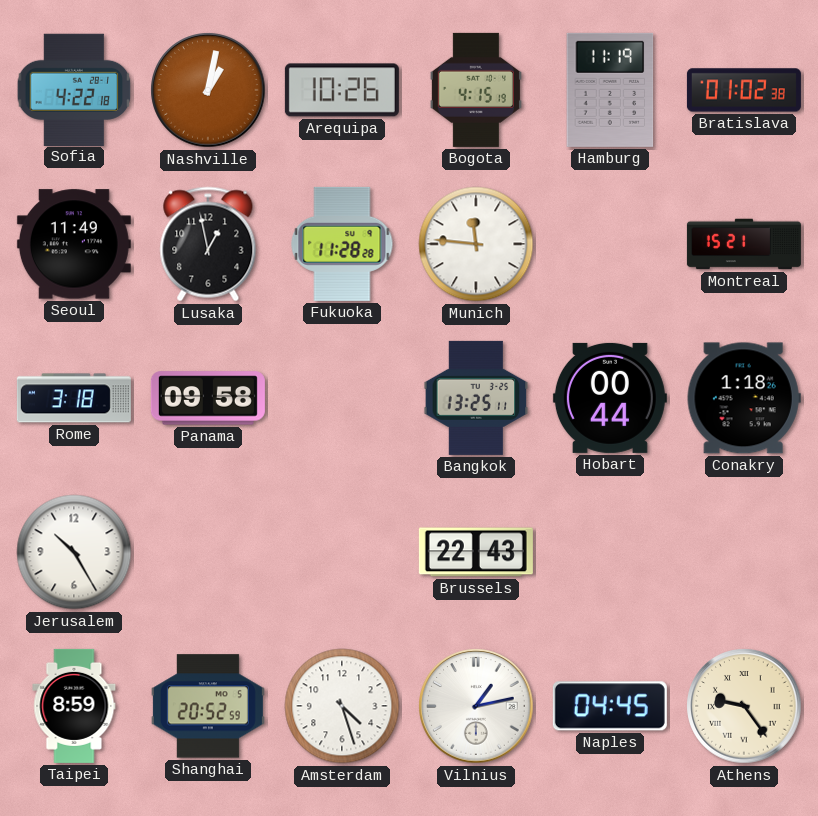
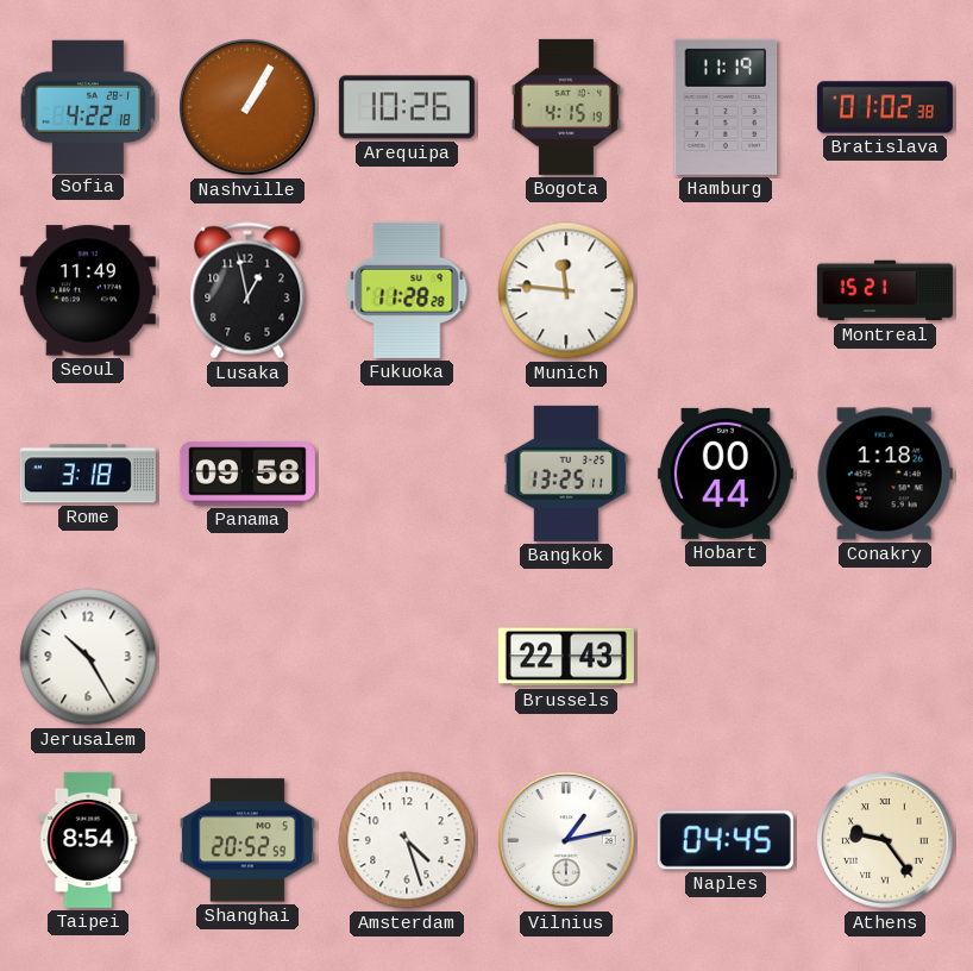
Nashville: 1:02 -> 1:05 (247, 107)
Taipei: 8:59 -> 8:54 (88, 840)
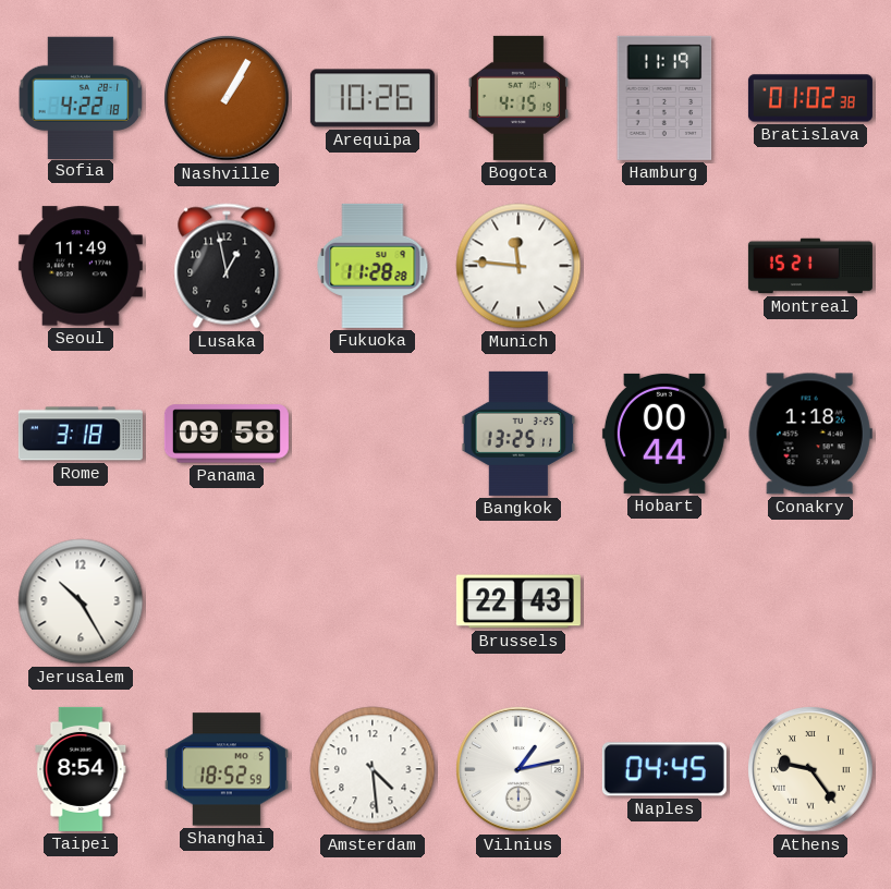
Shanghai: 20:52 -> 18:52 (227, 769)
Amsterdam: 4:27 -> 4:29 (373, 769)
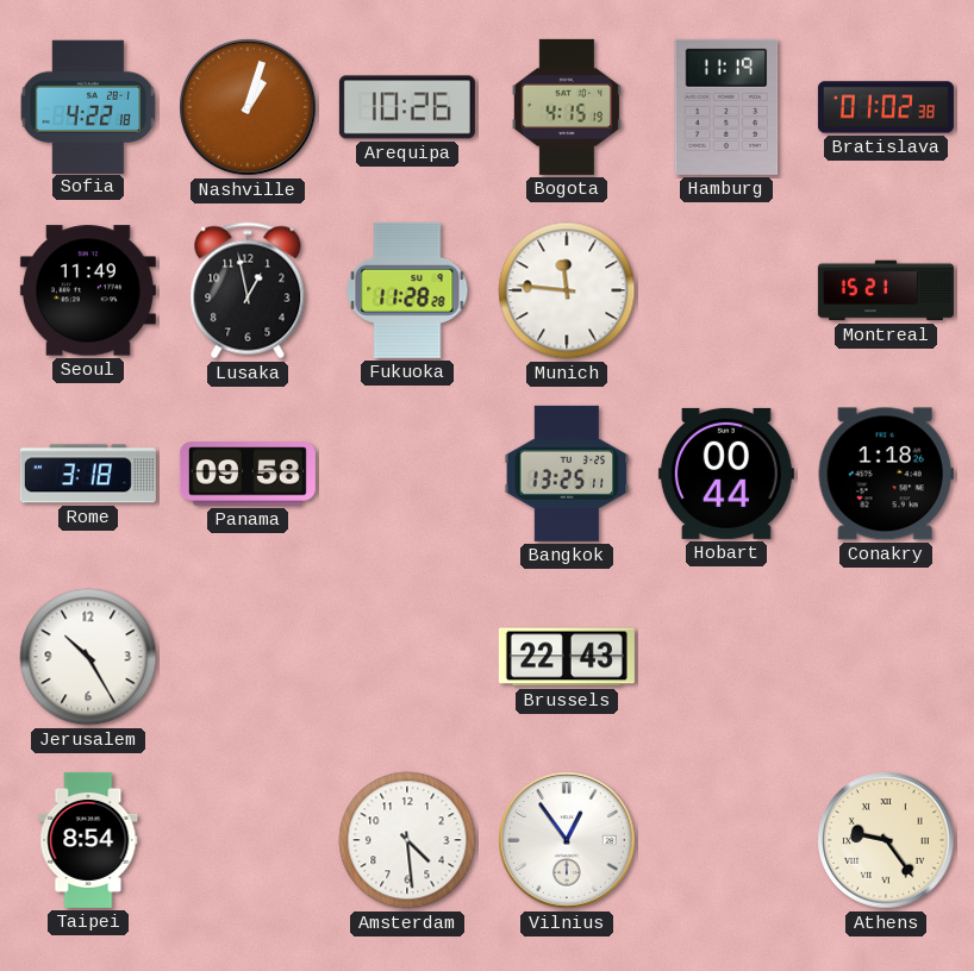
Nashville: 1:05 -> 1:03 (248, 107)
Shanghai: 18:52 -> none (227, 769)
Vilnius: 1:13 -> 12:54 (567, 840)
Naples: 04:45 -> none (664, 769)
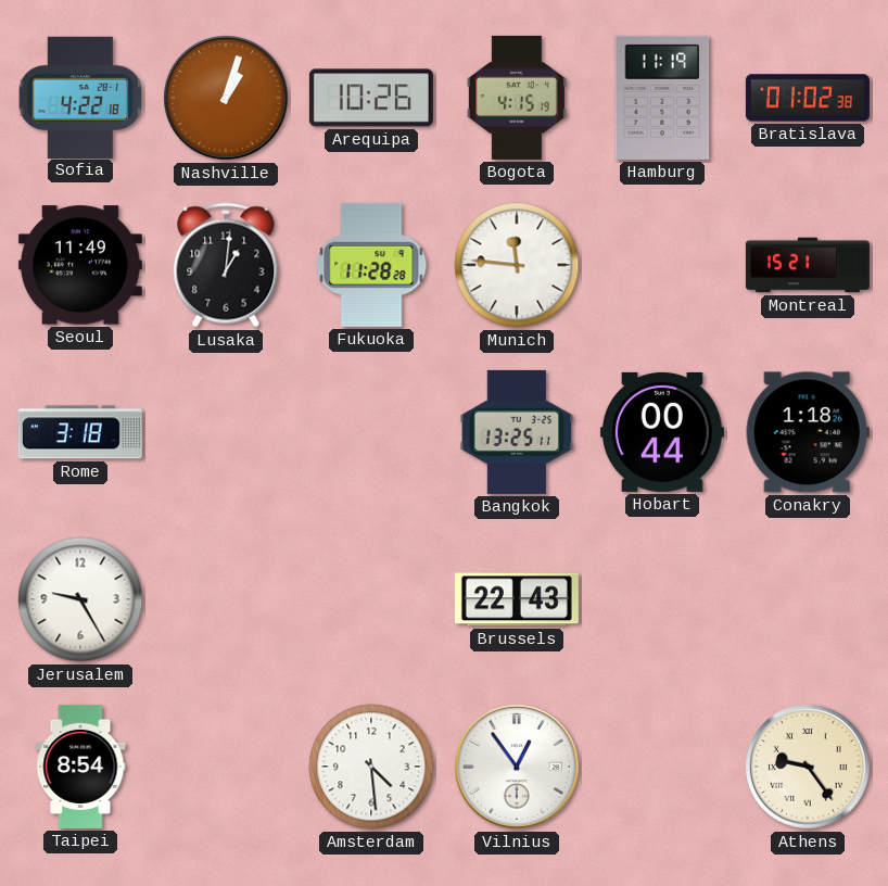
Lusaka: 12:58 -> 1:01 (226, 265)
Panama: 09:58 -> none (248, 474)
Jerusalem: 10:25 -> 9:25 (80, 599)
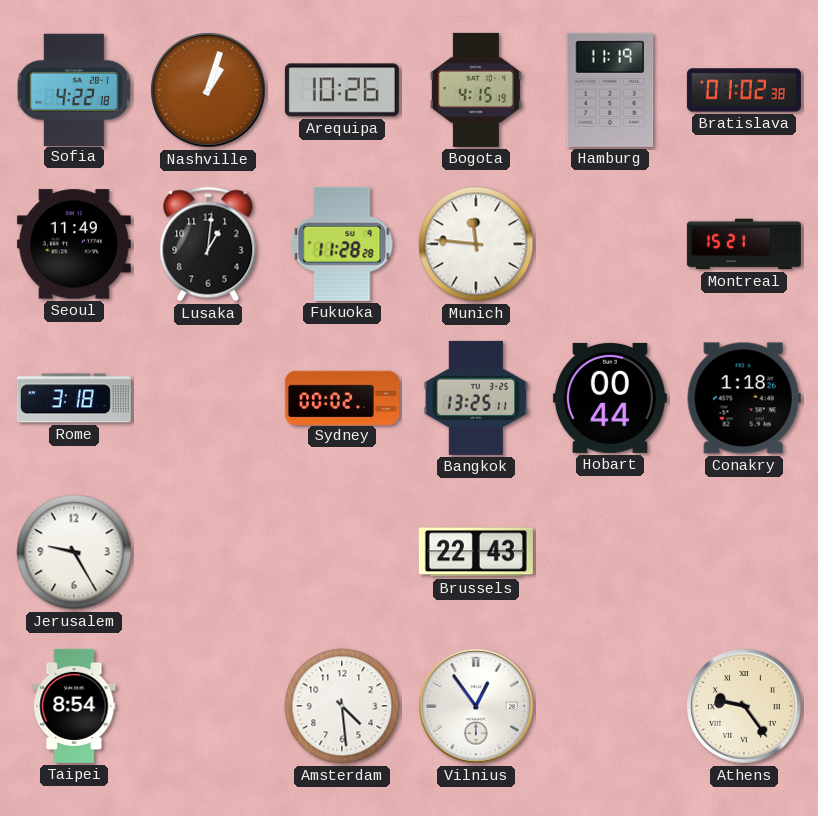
Sydney: none -> 00:02 (342, 397)
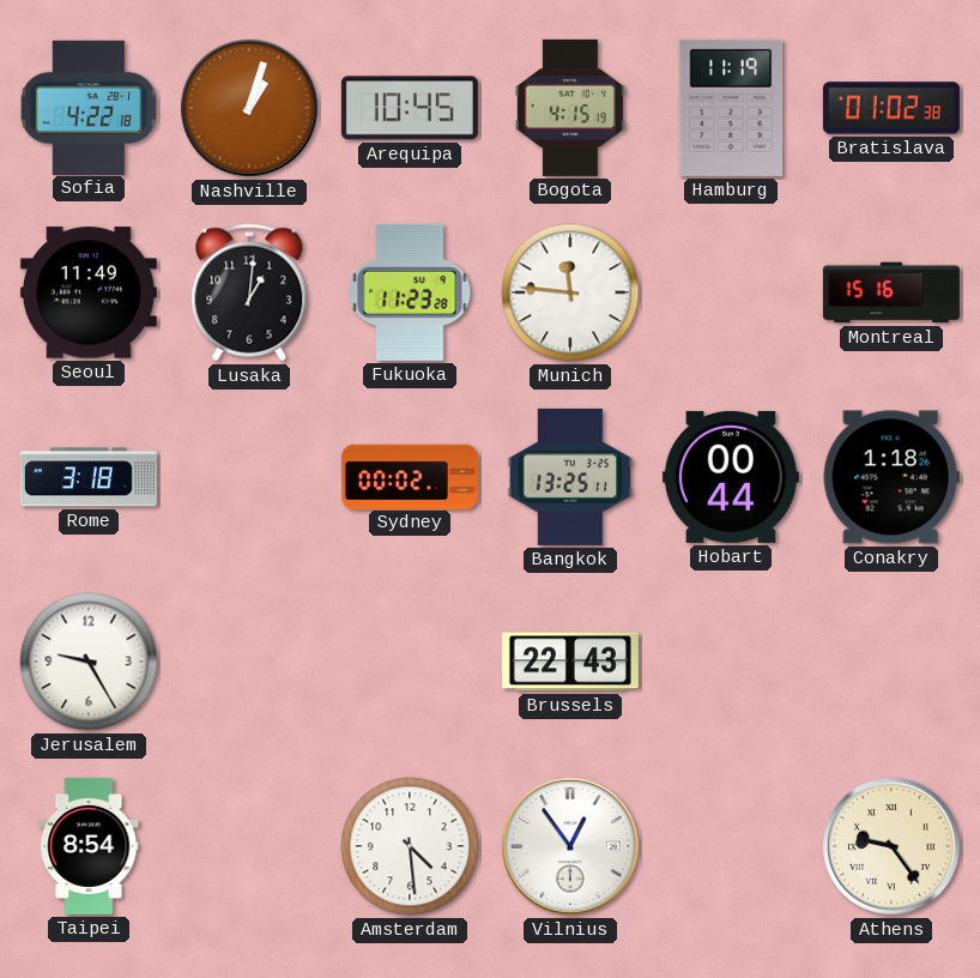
Arequipa: 10:26 -> 10:45 (410, 108)
Fukuoka: 11:28 -> 11:23 (410, 292)
Montreal: 15:21 -> 15:16 (891, 292)
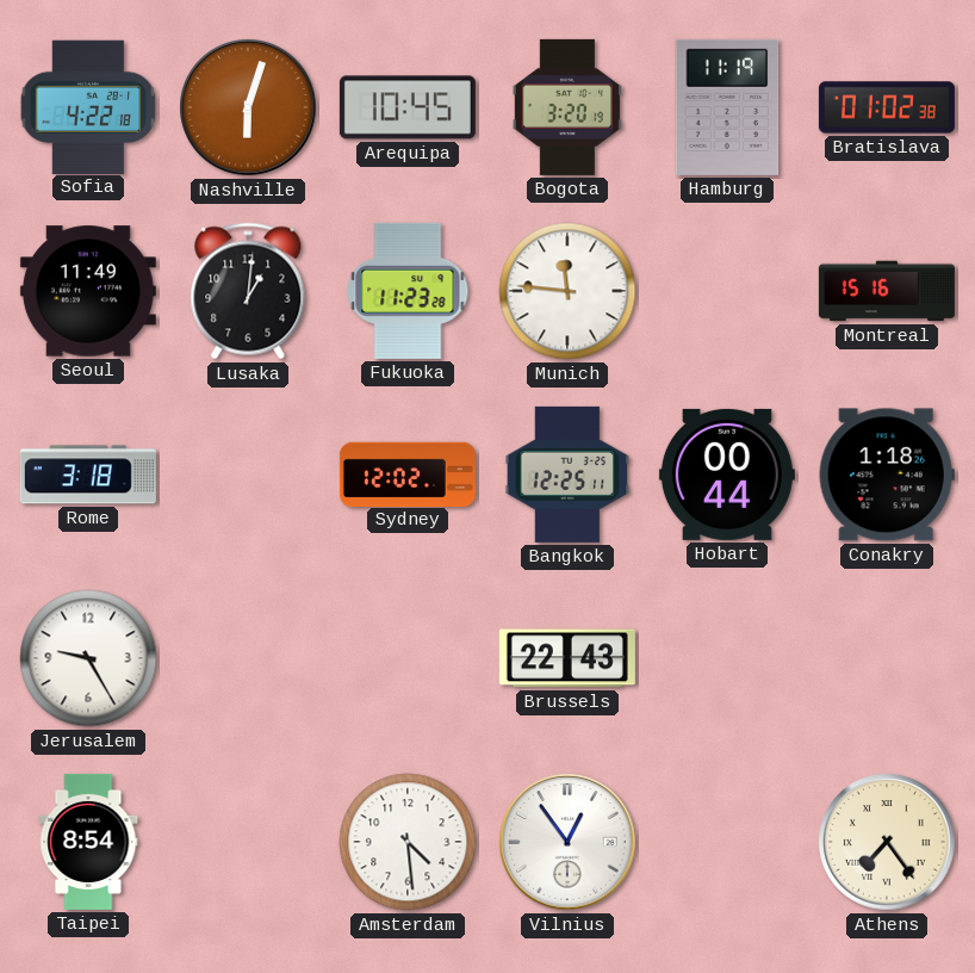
Nashville: 1:03 -> 6:03 (248, 107)
Bogota: 4:15 -> 3:20 (567, 107)
Sydney: 00:02 -> 12:02 (408, 473)
Bangkok: 13:25 -> 12:25 (567, 475)
Athens: 9:24 -> 7:24 (887, 842)
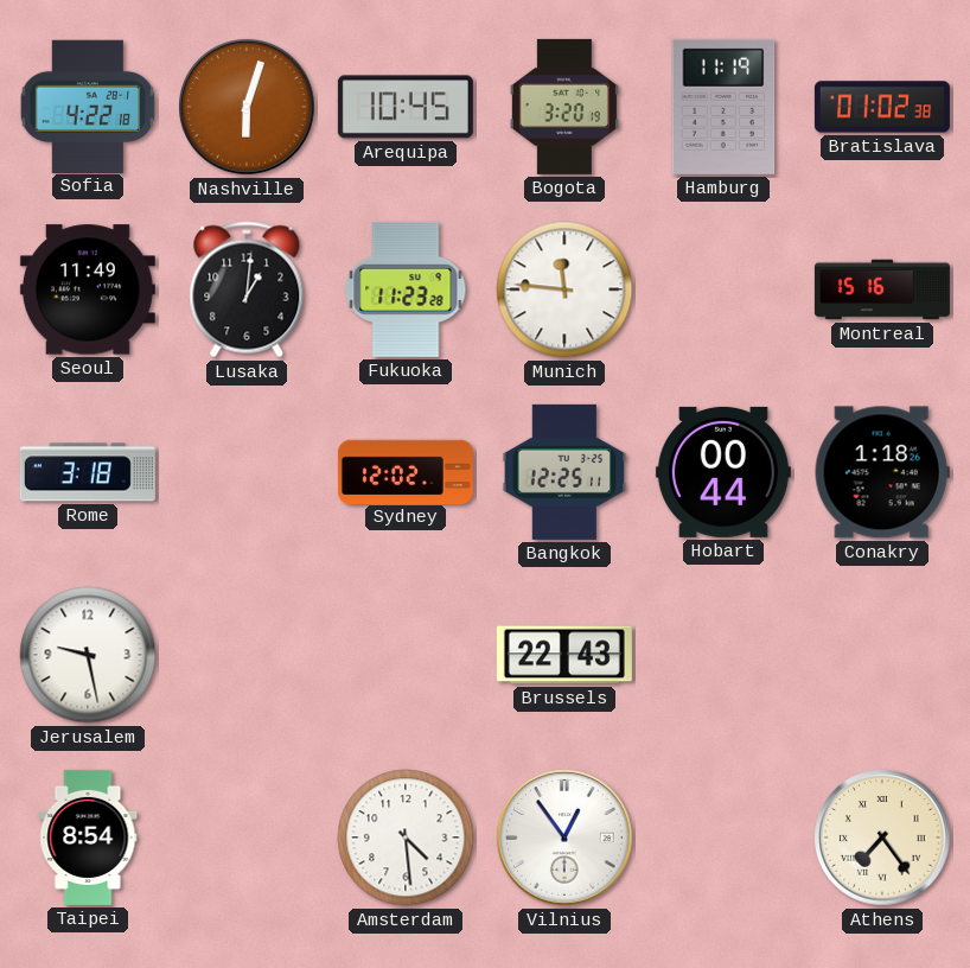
Jerusalem: 9:25 -> 9:28 (88, 655)
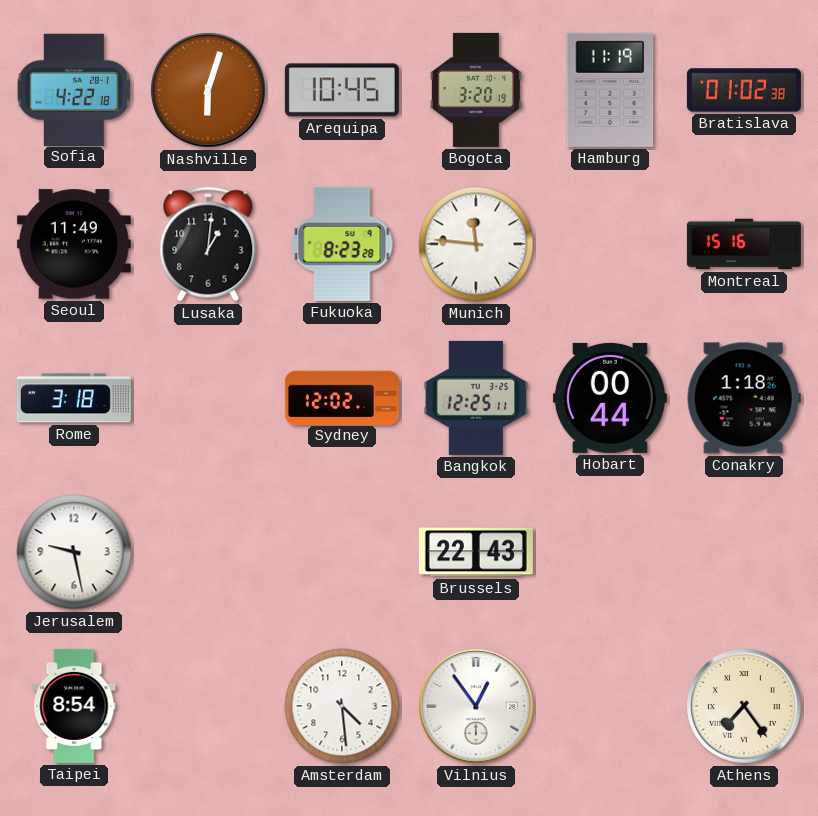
Fukuoka: 11:23 -> 8:23 (342, 244)
